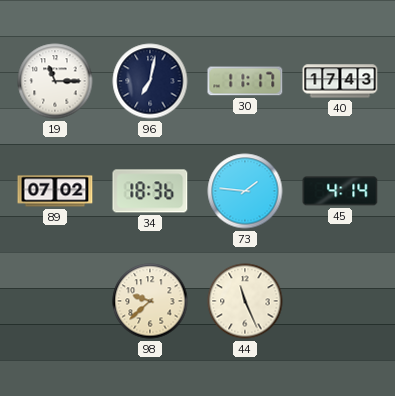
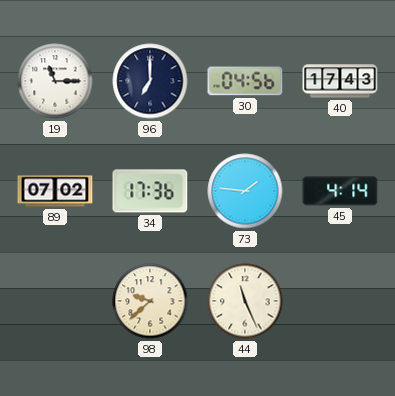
96: 7:02 -> 7:00 (150, 81)
30: 11:17 -> 04:56 (245, 81)
34: 18:36 -> 17:36 (150, 191)
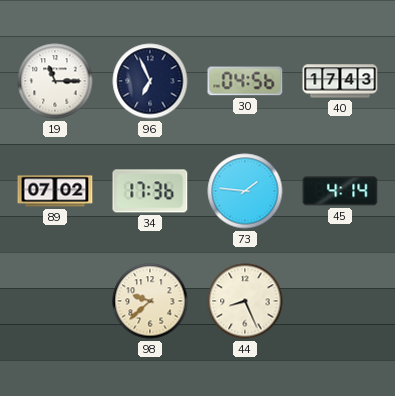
96: 7:00 -> 6:56 (150, 81)
44: 11:26 -> 8:26 (245, 301)
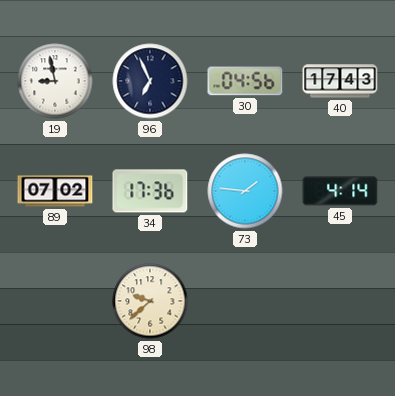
19: 11:15 -> 8:58 (55, 81)
44: 8:26 -> none (245, 301)
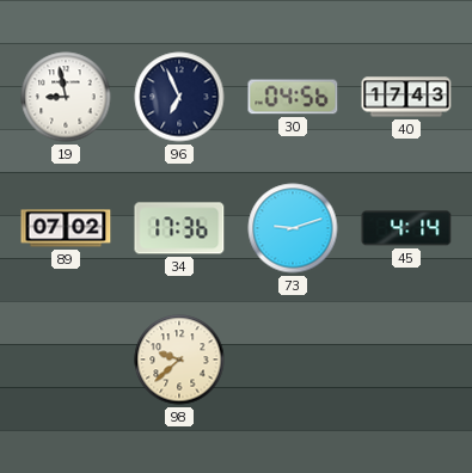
73: 1:46 -> 9:12 (293, 228)
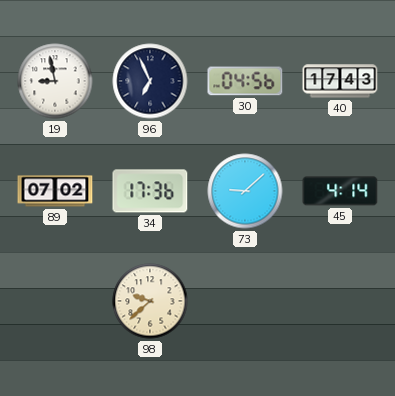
73: 9:12 -> 9:08 (245, 191)
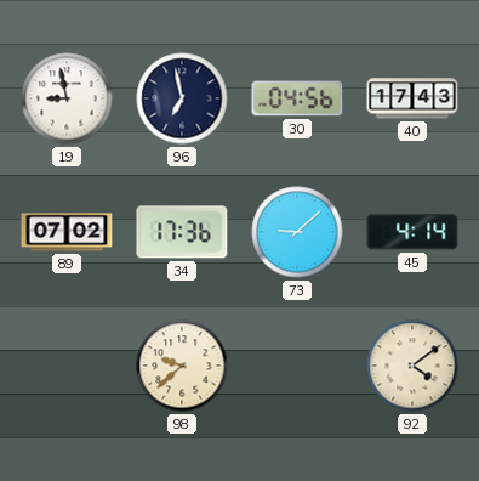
96: 6:56 -> 6:58 (182, 98)
92: none -> 4:09 (412, 366)
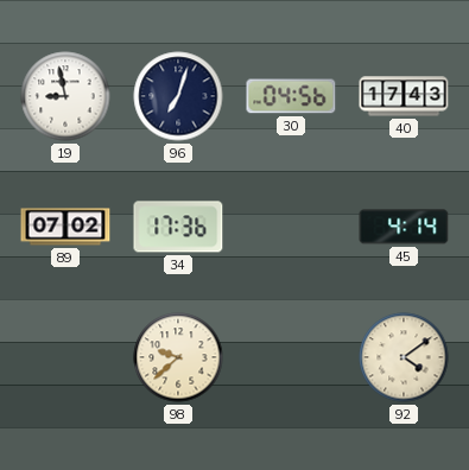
96: 6:58 -> 7:03 (178, 96)
73: 9:08 -> none (297, 232)
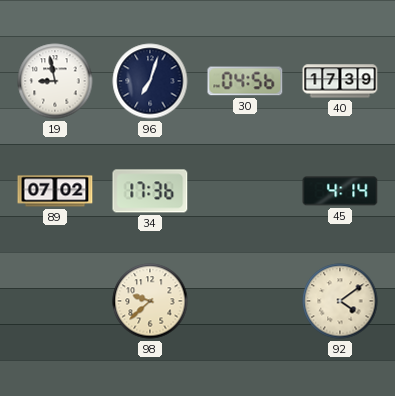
40: 17:43 -> 17:39 (340, 81)
